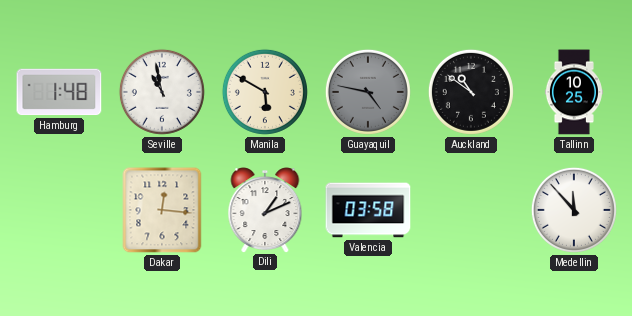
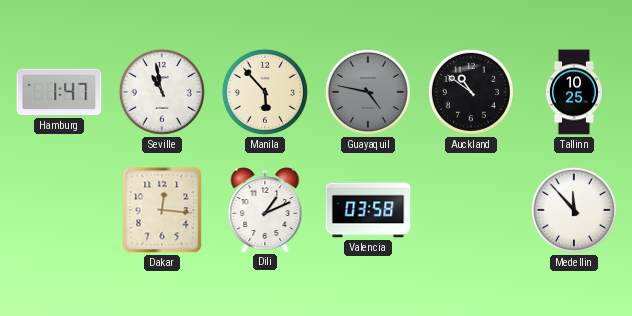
Hamburg: 1:48 -> 1:47 (59, 92)
Manila: 5:50 -> 5:53 (265, 92)
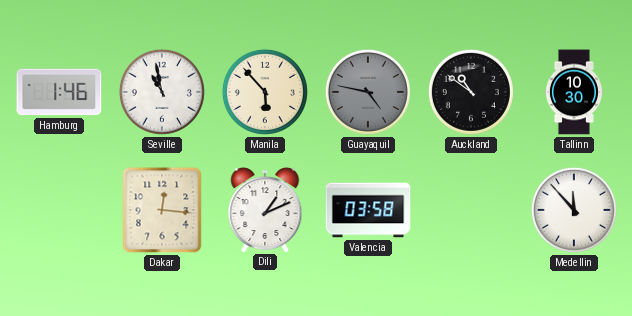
Hamburg: 1:47 -> 1:46 (59, 92)
Tallinn: 10:25 -> 10:30 (574, 92)
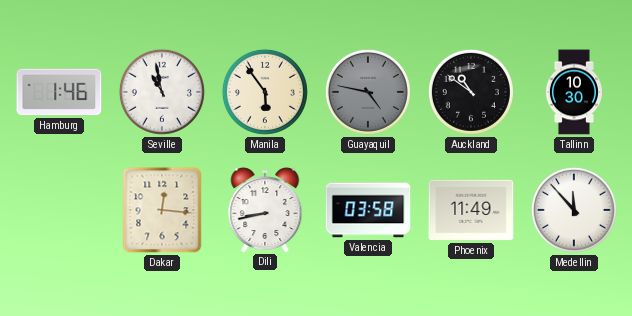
Manila: 5:53 -> 5:54 (265, 92)
Dili: 1:11 -> 8:43 (265, 210)
Phoenix: none -> 11:49 (471, 210)
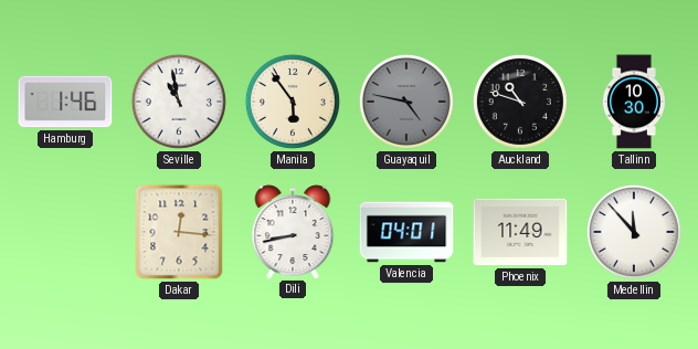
Auckland: 10:51 -> 10:48 (520, 102)
Valencia: 03:58 -> 04:01 (406, 232)
